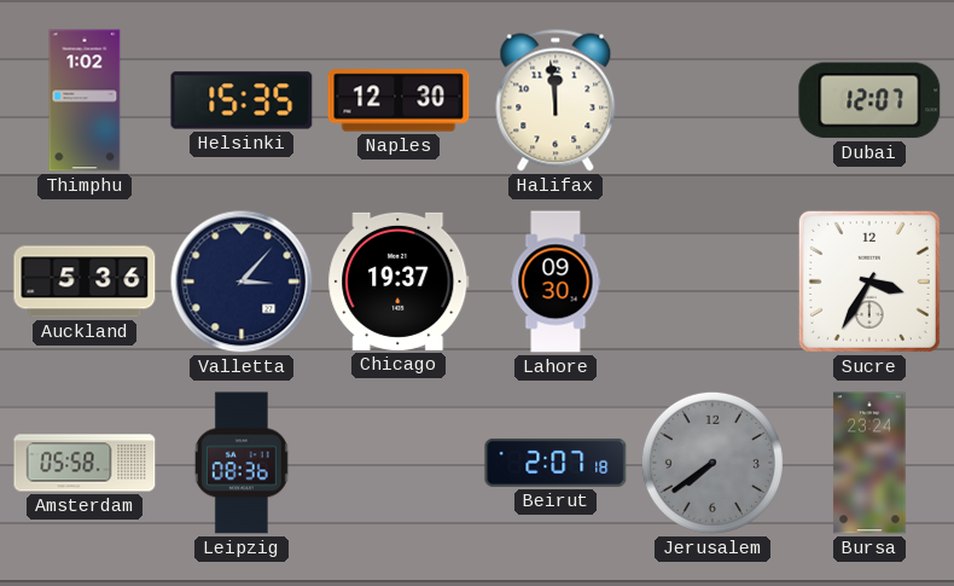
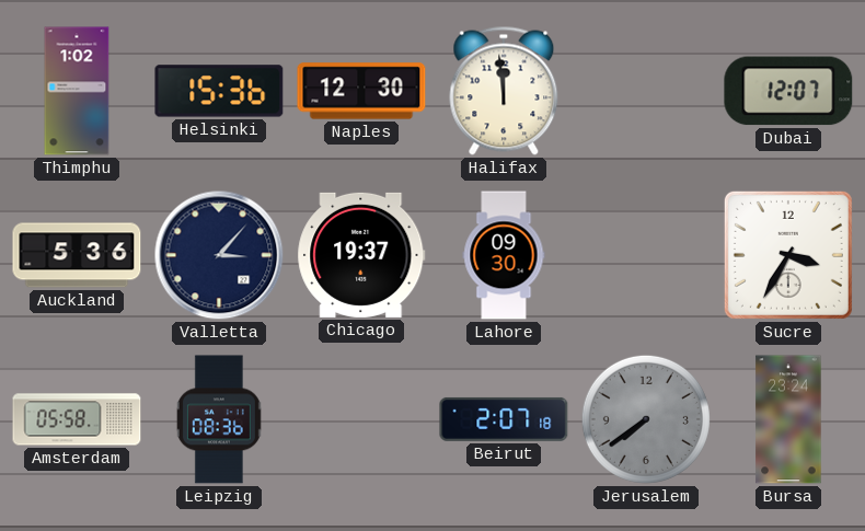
Helsinki: 15:35 -> 15:36 (219, 91)
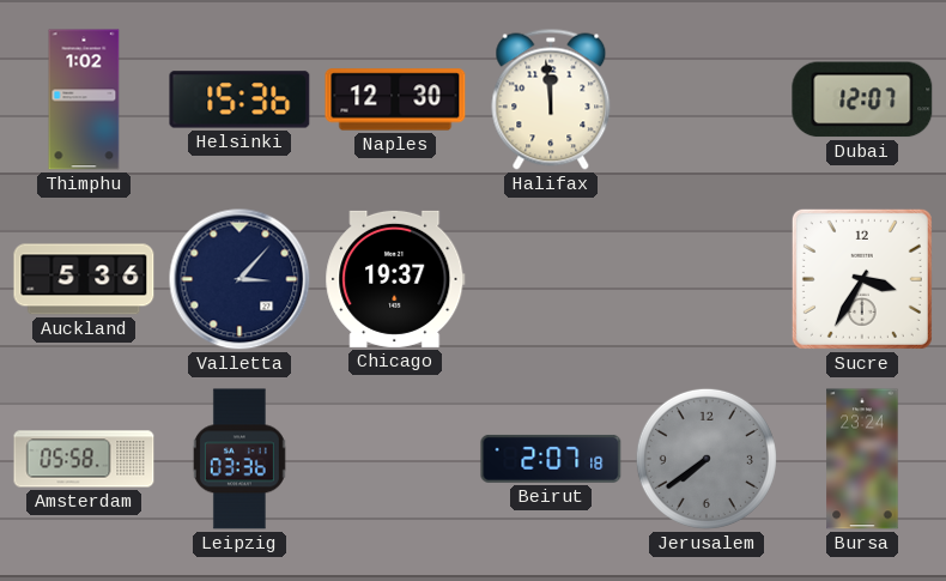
Lahore: 09:30 -> none (504, 255)
Leipzig: 08:36 -> 03:36 (239, 459)
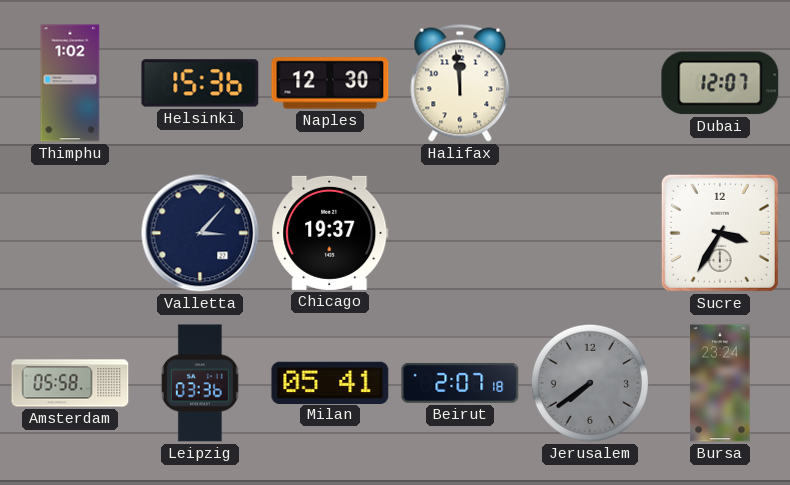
Auckland: 5:36 -> none (84, 279)
Milan: none -> 05:41 (330, 382)
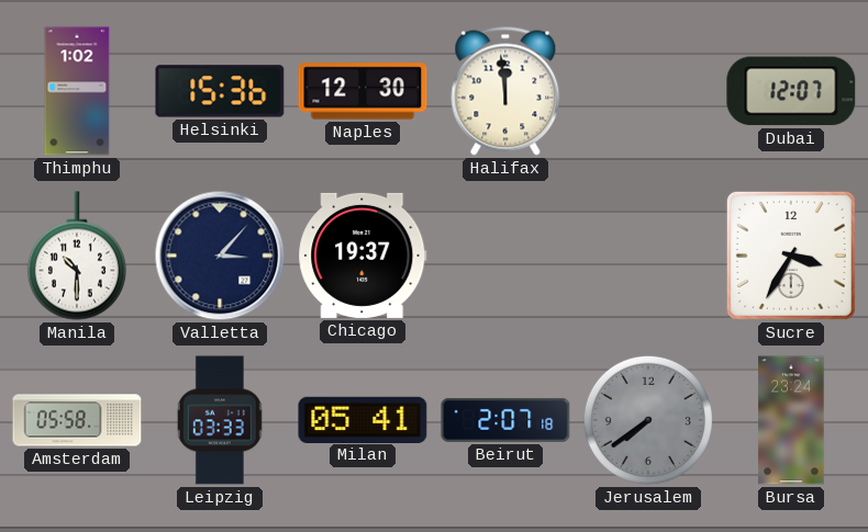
Manila: none -> 10:30 (77, 256)
Leipzig: 03:36 -> 03:33 (220, 420)
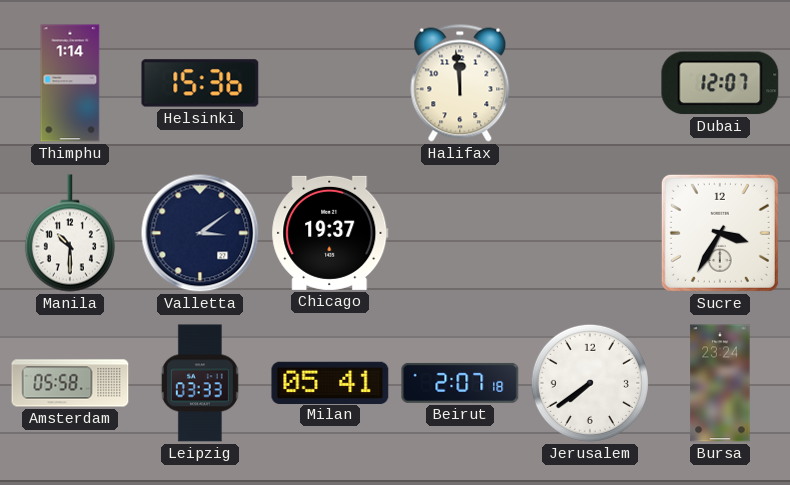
Thimphu: 1:02 -> 1:14 (70, 83)
Naples: 12:30 -> none (363, 91)
Valletta: 3:07 -> 3:09 (200, 233)
Jerusalem dial: grey -> white (590, 383)
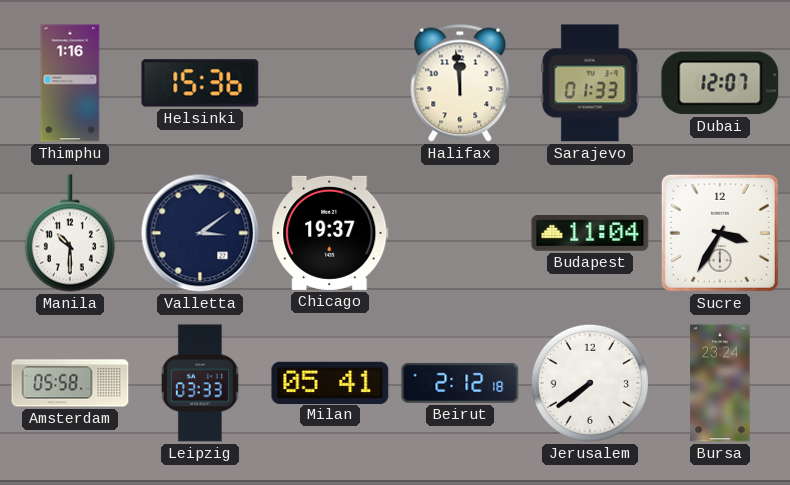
Thimphu: 1:14 -> 1:16 (70, 83)
Sarajevo: none -> 01:33 (590, 83)
Budapest: none -> 11:04 (590, 234)
Beirut: 2:07 -> 2:12 (460, 383)
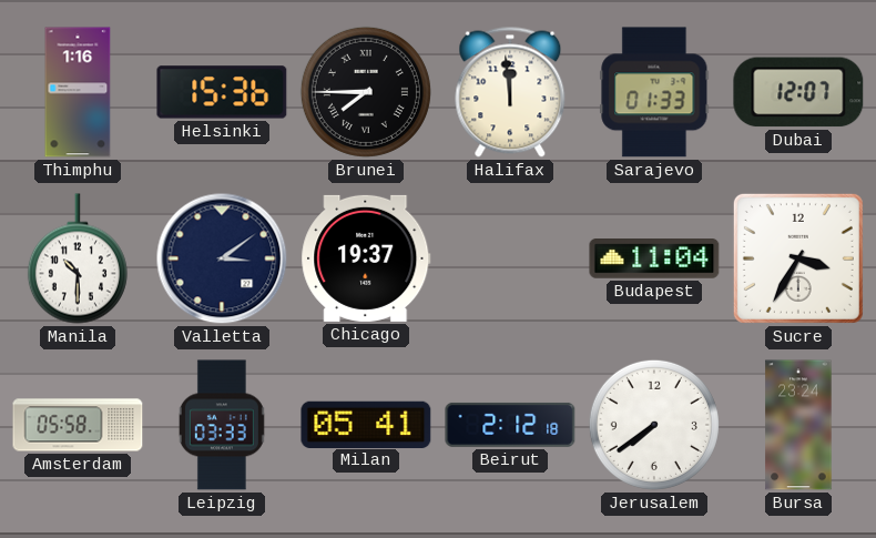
Brunei: none -> 7:45 (366, 92)
